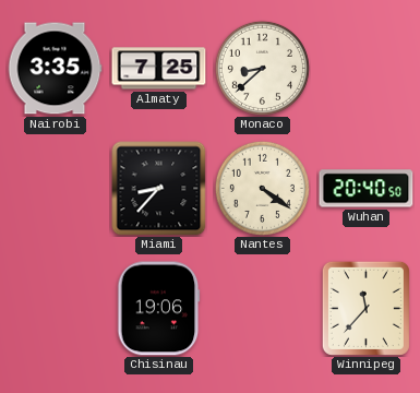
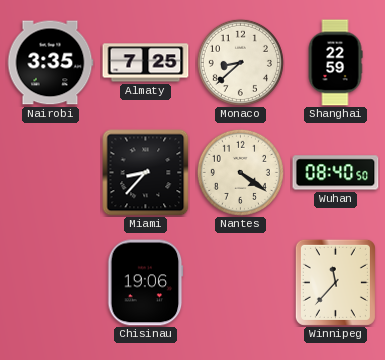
Shanghai: none -> 22:59 (335, 63)
Wuhan: 20:40 -> 08:40 (336, 173)
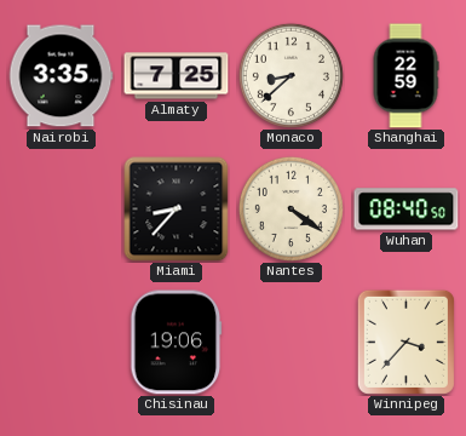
Winnipeg: 11:37 -> 3:37 (405, 342)
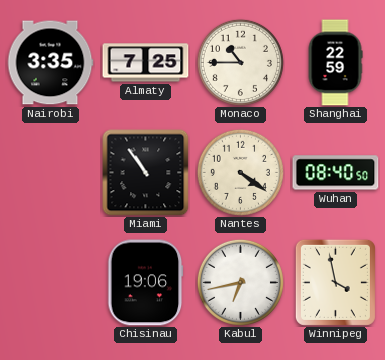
Monaco: 8:38 -> 10:45 (240, 62)
Miami: 8:37 -> 10:54 (146, 173)
Kabul: none -> 6:43 (240, 282)
Winnipeg: 3:37 -> 3:58 (335, 282)
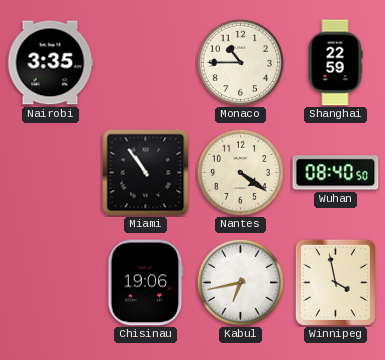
Almaty: 7:25 -> none (146, 63)
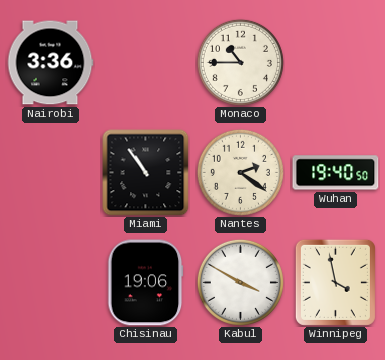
Nairobi: 3:35 -> 3:36 (50, 63)
Shanghai: 22:59 -> none (335, 63)
Nantes: 4:21 -> 2:21 (240, 172)
Wuhan: 08:40 -> 19:40 (336, 173)
Kabul: 6:43 -> 3:50 (240, 282)
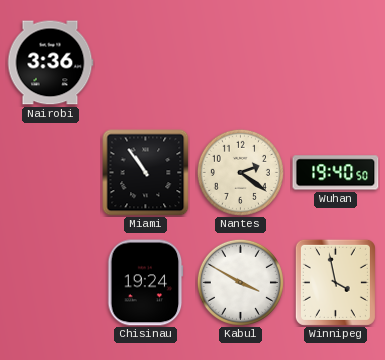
Monaco: 10:45 -> none (240, 62)
Chisinau: 19:06 -> 19:24 (146, 283)
